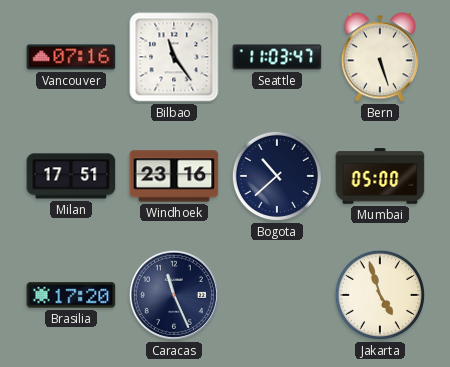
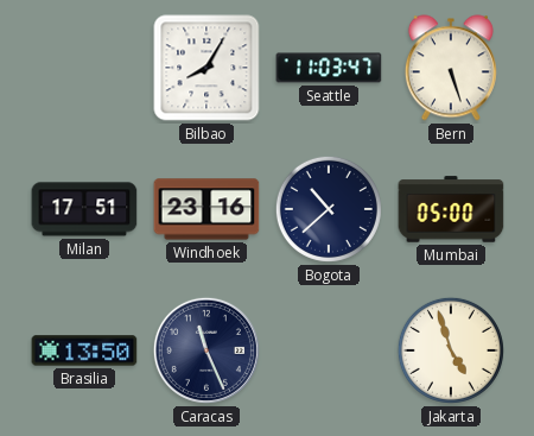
Vancouver: 07:16 -> none (71, 57)
Bilbao: 11:24 -> 8:05 (206, 68)
Brasilia: 17:20 -> 13:50 (84, 350)
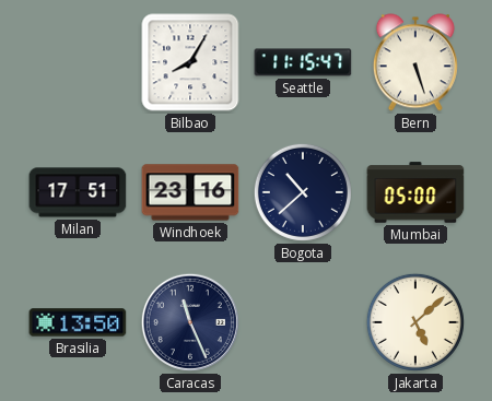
Seattle: 11:03 -> 11:15 (303, 62)
Jakarta: 4:57 -> 5:08 (415, 322)
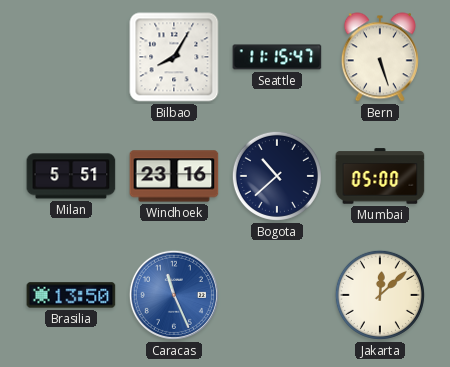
Milan: 17:51 -> 5:51 (71, 176)
Caracas dial: navy -> blue (174, 295)
Jakarta: 5:08 -> 12:08 (380, 295)
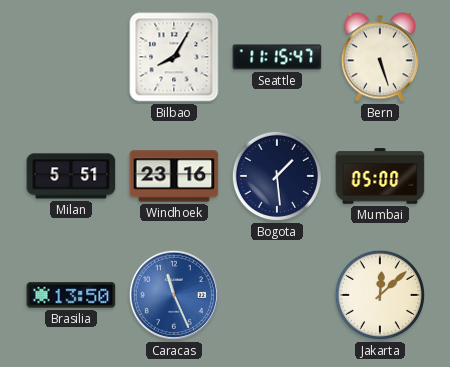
Bogota: 10:38 -> 1:29 (277, 176)
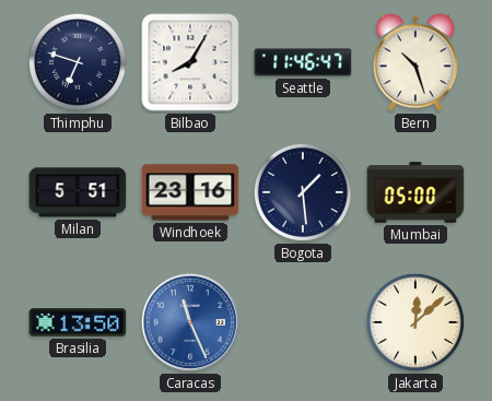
Thimphu: none -> 6:48 (78, 62)
Seattle: 11:15 -> 11:46 (303, 62)
Bern: 5:27 -> 10:27 (415, 62)
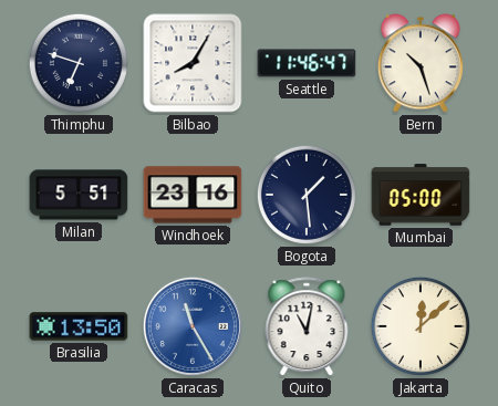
Caracas: 11:26 -> 11:25 (193, 326)
Quito: none -> 11:02 (307, 327)
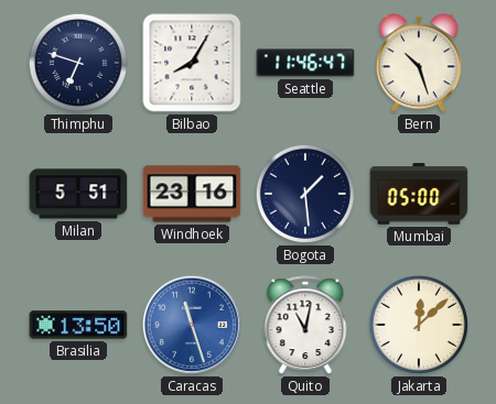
Caracas: 11:25 -> 11:27 (192, 325)
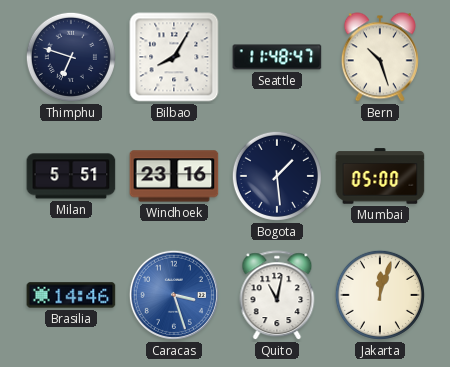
Seattle: 11:46 -> 11:48 (277, 57)
Brasilia: 13:50 -> 14:46 (71, 295)
Caracas: 11:27 -> 3:27 (174, 295)
Jakarta: 12:08 -> 12:03 (380, 295)
